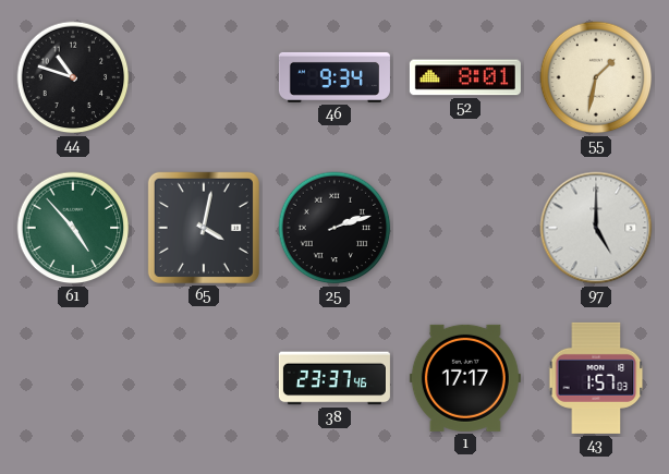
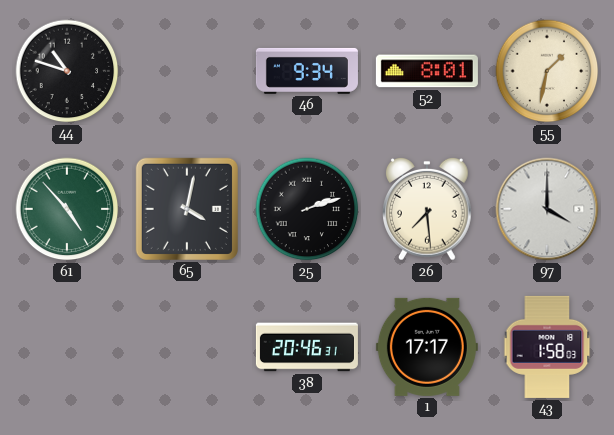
26: none -> 7:29 (428, 209)
97: 5:00 -> 4:00 (547, 209)
38: 23:37 -> 20:46 (307, 347)
43: 1:57 -> 1:58 (547, 347)
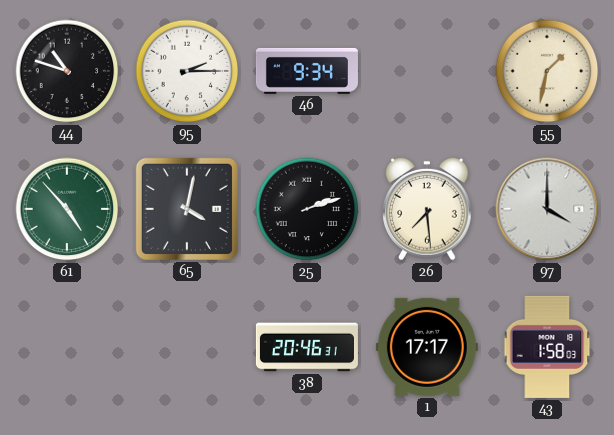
95: none -> 2:15 (187, 71)
52: 8:01 -> none (427, 71)
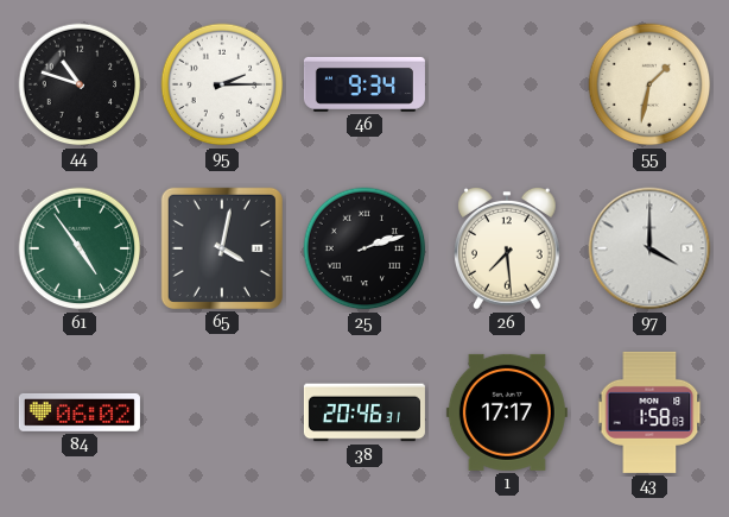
61: 4:53 -> 4:54 (80, 248)
84: none -> 06:02 (80, 412)
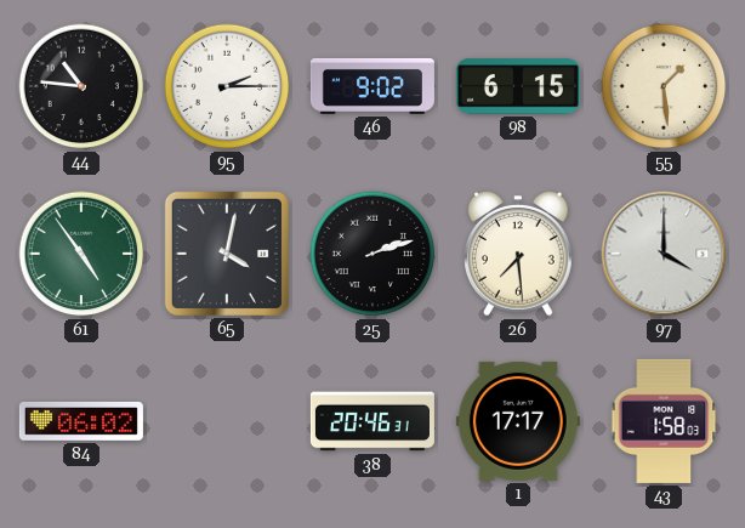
44: 10:48 -> 10:46 (81, 86)
46: 9:34 -> 9:02 (373, 86)
98: none -> 6:15 (518, 86)
55: 1:32 -> 1:29 (664, 86)
